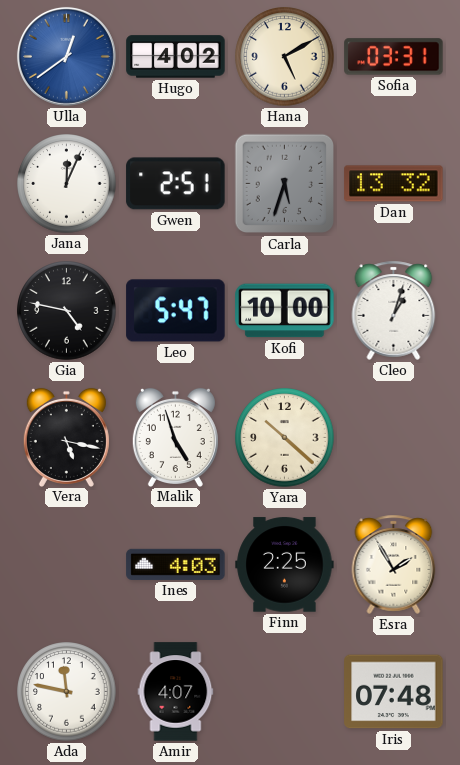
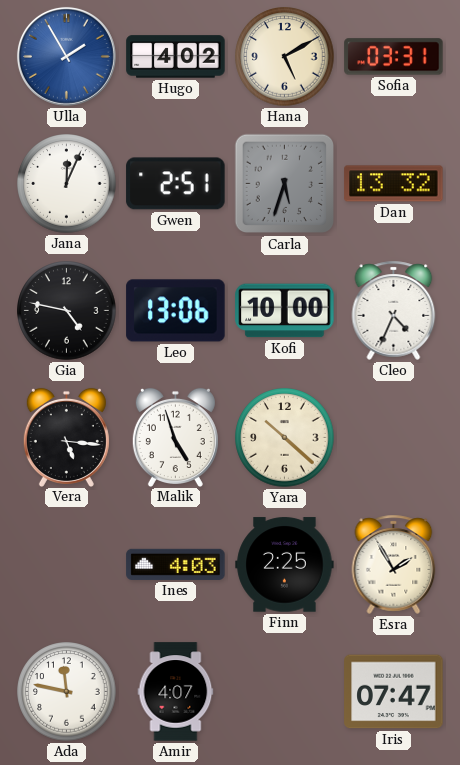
Ulla: 12:39 -> 1:55 (66, 56)
Leo: 5:47 -> 13:06 (176, 311)
Cleo: 1:03 -> 4:34 (394, 310)
Vera: 5:17 -> 5:16 (66, 437)
Iris: 07:48 -> 07:47 (394, 692)
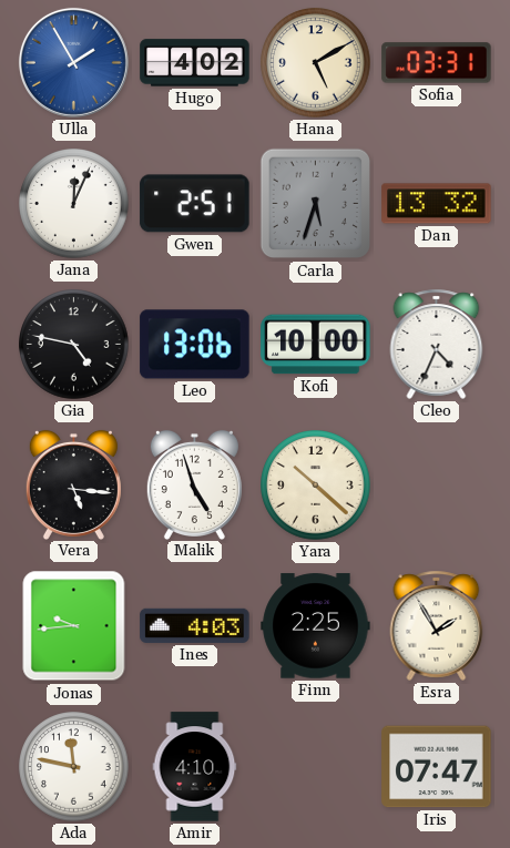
Jonas: none -> 9:44 (74, 626)
Amir: 4:07 -> 4:10 (195, 767)
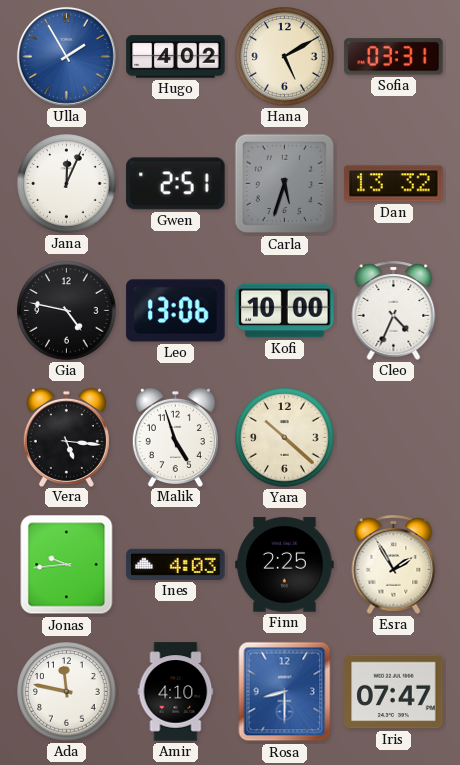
Rosa: none -> 8:30 (285, 692)
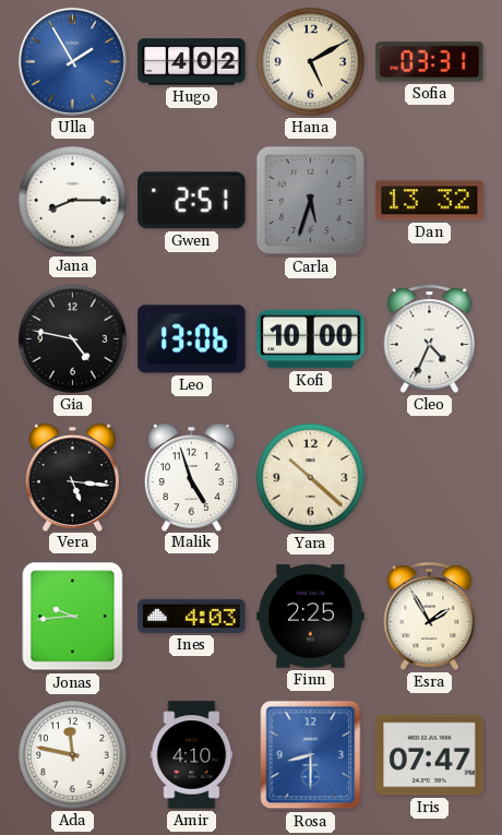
Jana: 12:04 -> 8:15 (73, 201)
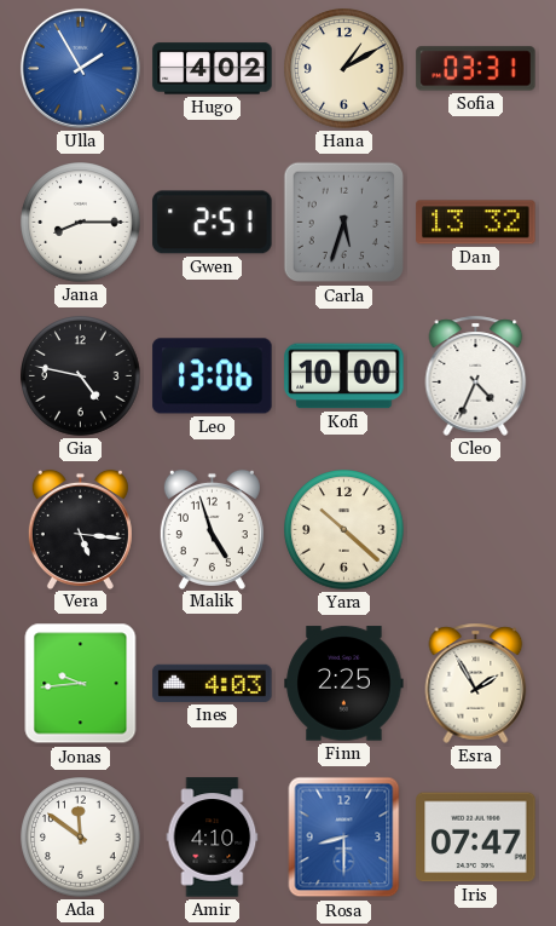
Hana: 5:10 -> 1:10 (344, 69)
Ada: 11:47 -> 11:51 (81, 838)
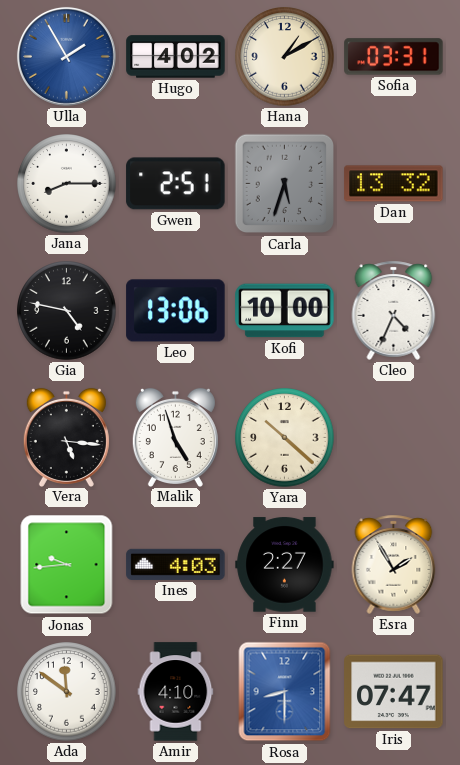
Finn: 2:25 -> 2:27 (285, 565)
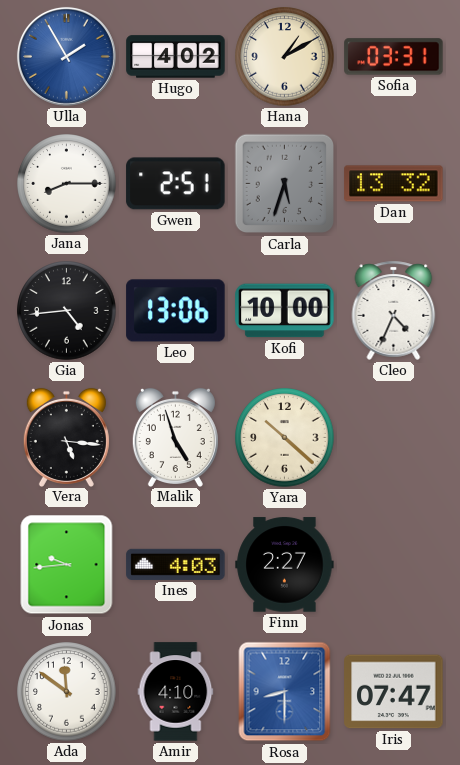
Gia: 4:47 -> 4:44 (67, 311)
Esra: 1:55 -> none (394, 564)
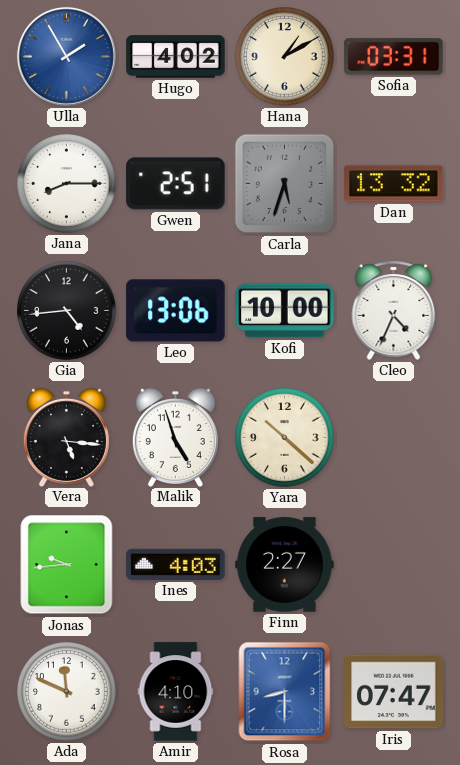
Ada: 11:51 -> 11:49 (67, 692)
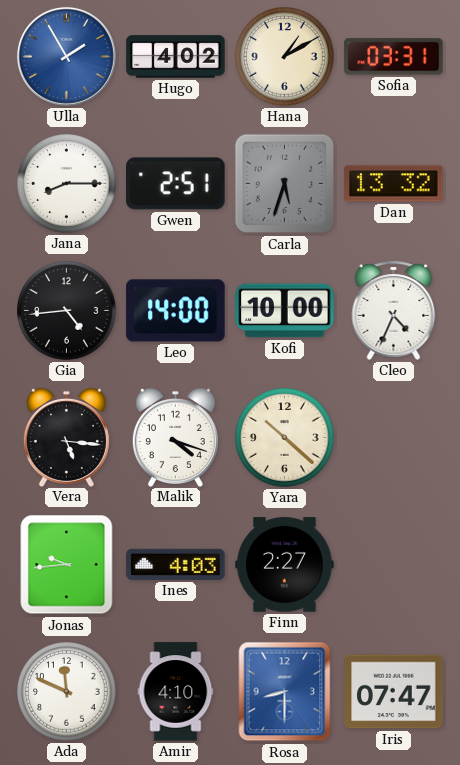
Leo: 13:06 -> 14:00 (176, 311)
Malik: 4:57 -> 4:18 (175, 437)
